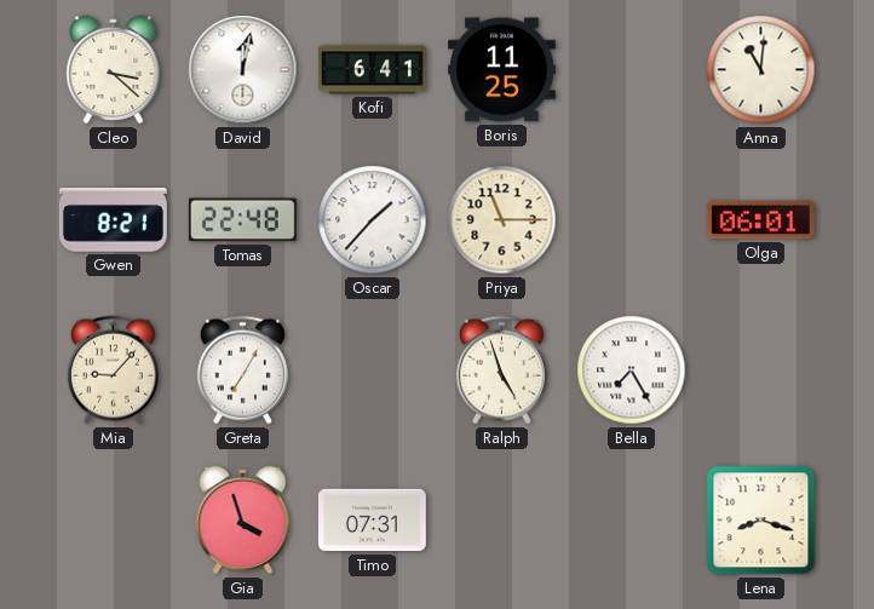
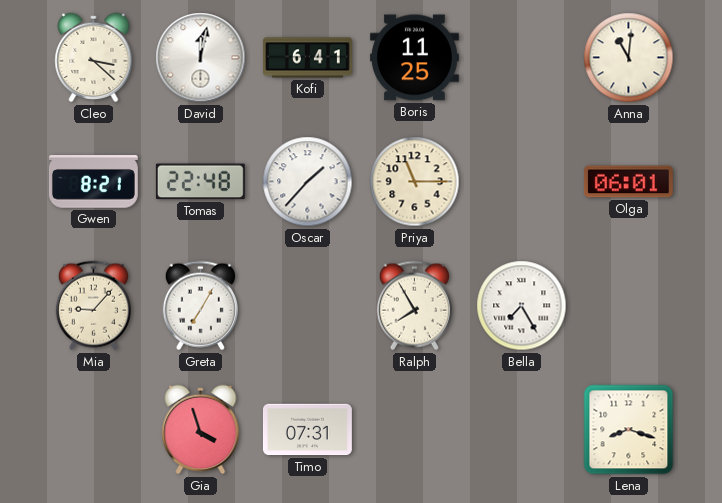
Ralph: 4:57 -> 7:55 (414, 306)
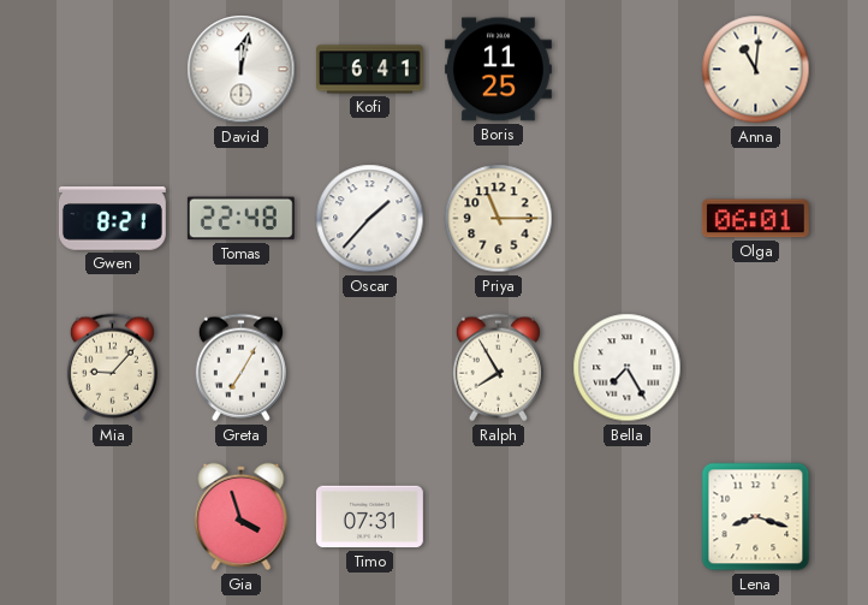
Cleo: 3:22 -> none (94, 58)
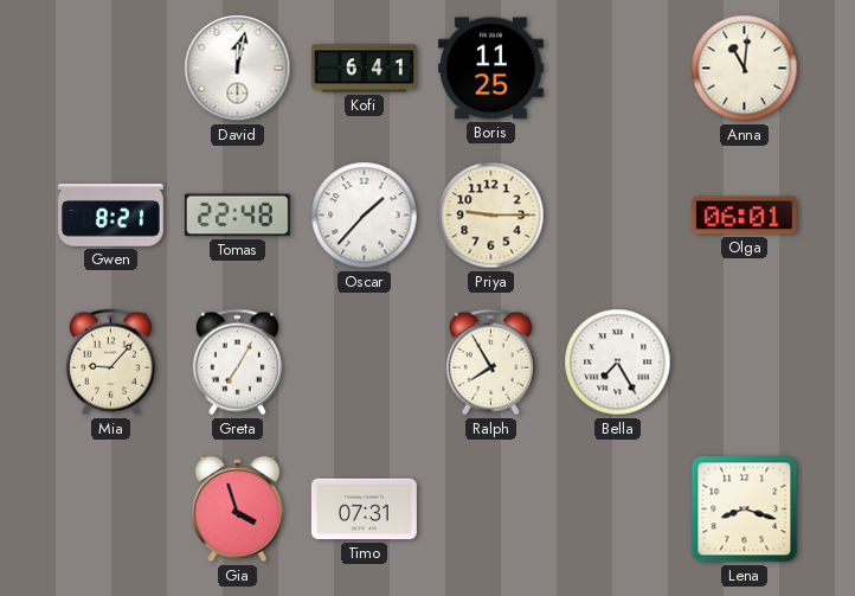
Priya: 11:15 -> 9:15 (491, 216)
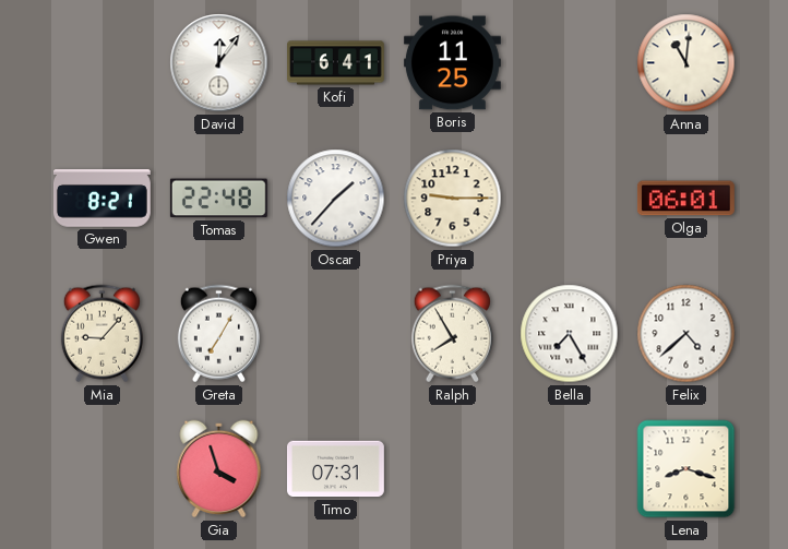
David: 12:02 -> 12:06 (219, 63)
Felix: none -> 4:38 (686, 334)
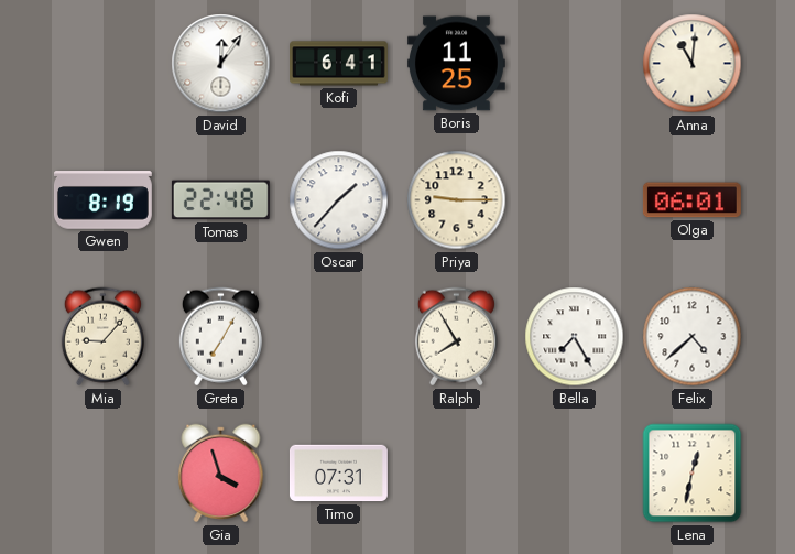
Gwen: 8:21 -> 8:19 (102, 200)
Lena: 8:18 -> 12:32 (693, 474)
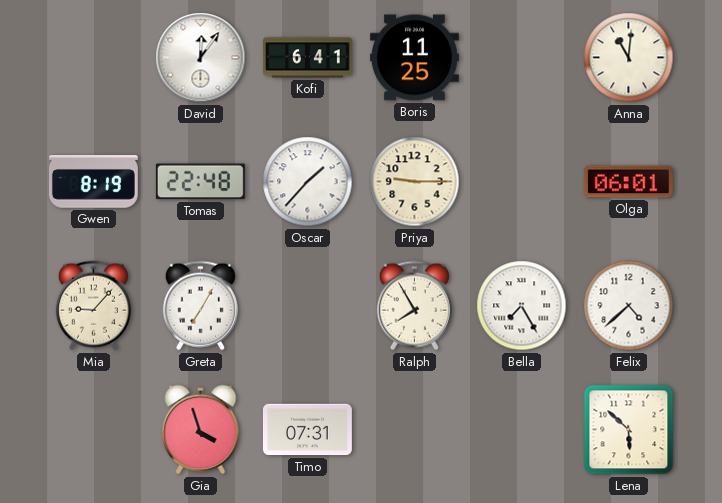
Lena: 12:32 -> 5:52 (629, 430)
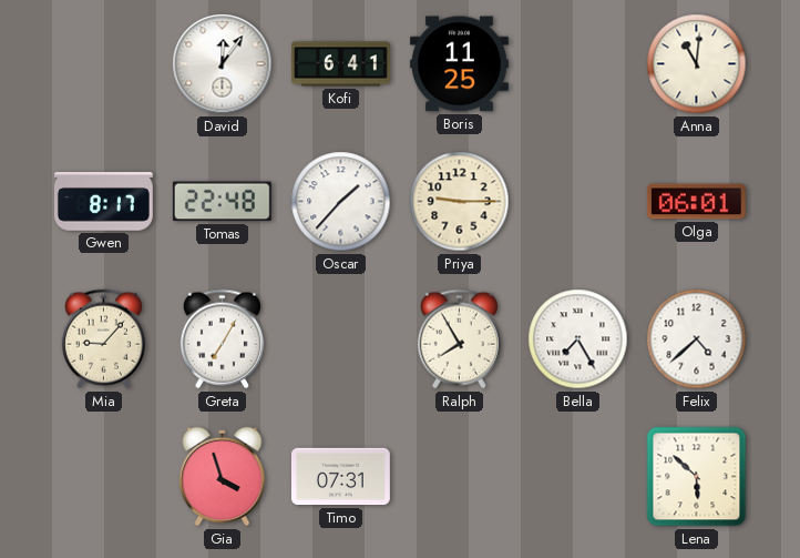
Gwen: 8:19 -> 8:17 (103, 202)
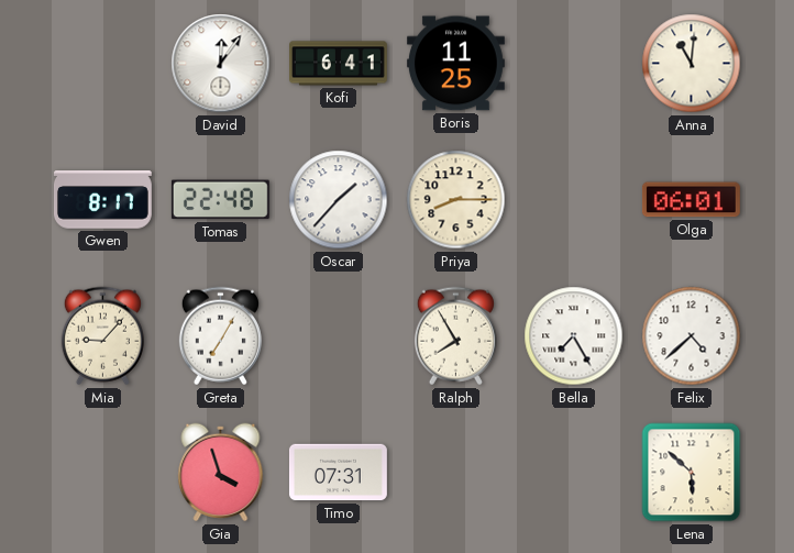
Priya: 9:15 -> 8:15 (456, 200)
